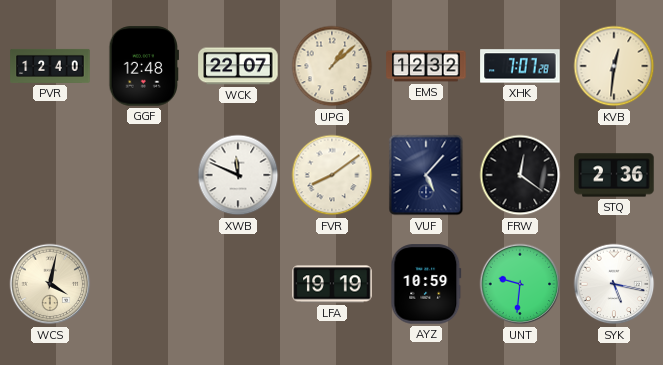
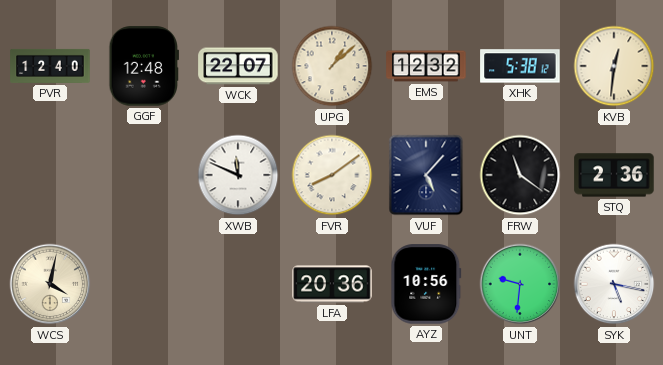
XHK: 7:07 -> 5:38 (520, 66)
FRW: 12:21 -> 11:21 (520, 175)
LFA: 19:19 -> 20:36 (332, 284)
AYZ: 10:59 -> 10:56 (426, 284)
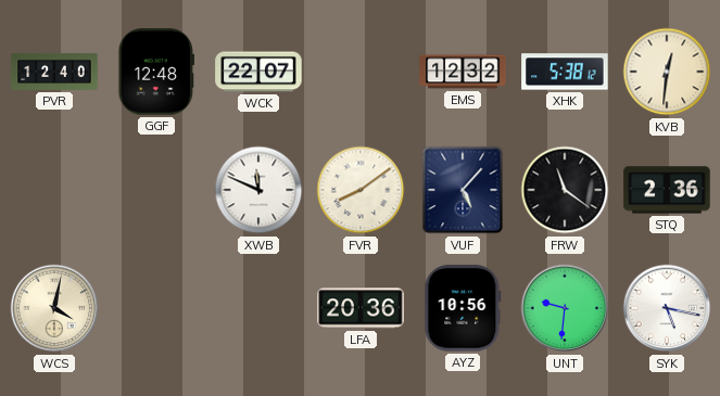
UPG: 1:08 -> none (332, 66)
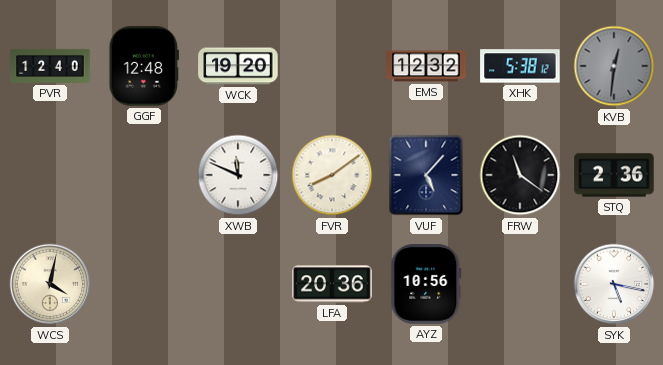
WCK: 22:07 -> 19:20 (238, 66)
KVB dial: cream -> grey (614, 66)
UNT: 9:31 -> none (565, 308)
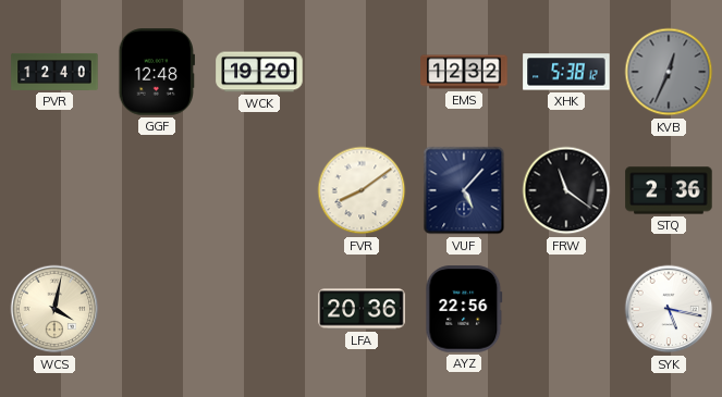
KVB: 12:31 -> 12:34 (669, 72)
XWB: 11:49 -> none (238, 175)
AYZ: 10:56 -> 22:56 (464, 309)
